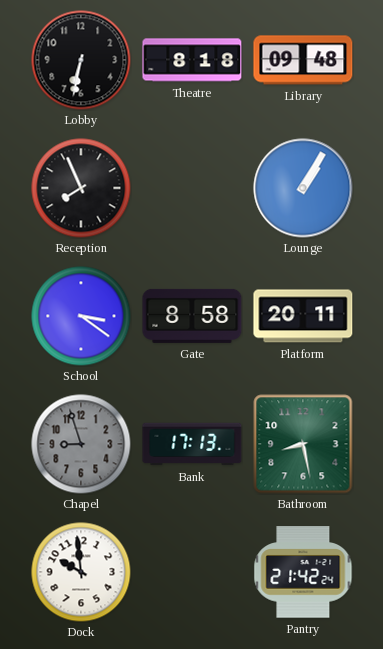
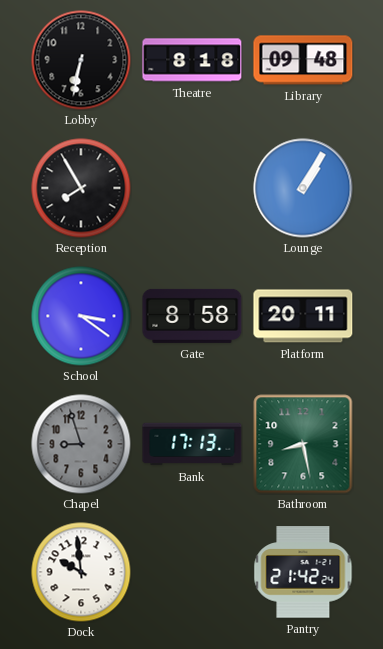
Reception: 7:56 -> 7:55 (81, 188)
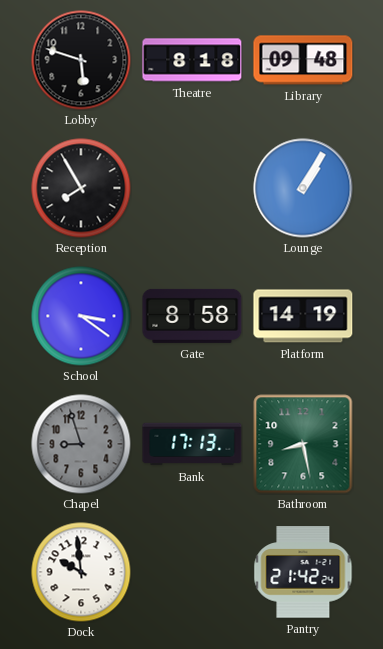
Lobby: 6:32 -> 5:48 (81, 60)
Platform: 20:11 -> 14:19 (303, 316)
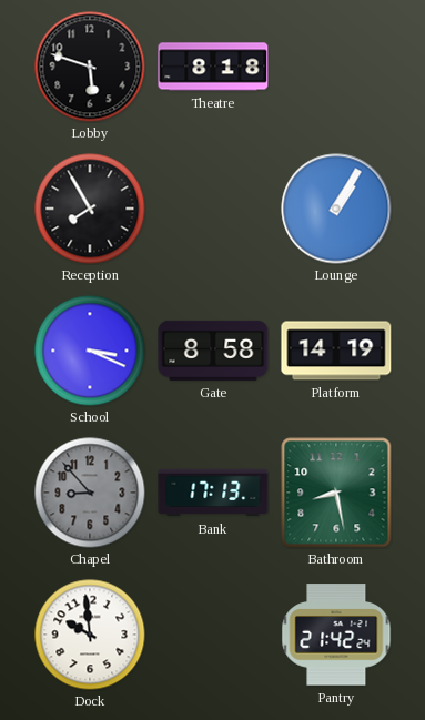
Library: 09:48 -> none (303, 60)
School: 3:21 -> 3:19 (90, 351)
Chapel: 8:57 -> 8:53 (90, 493)
